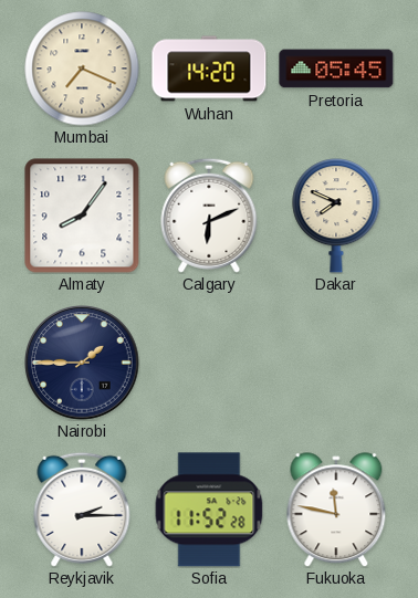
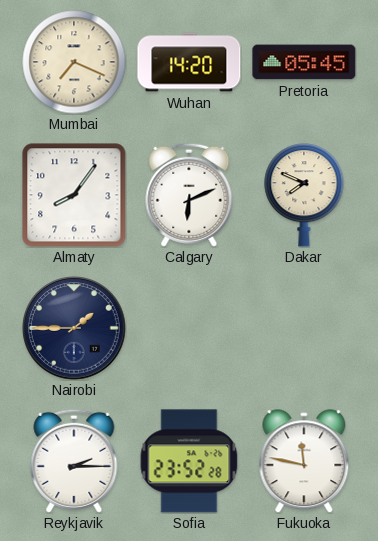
Sofia: 11:52 -> 23:52 (189, 461)
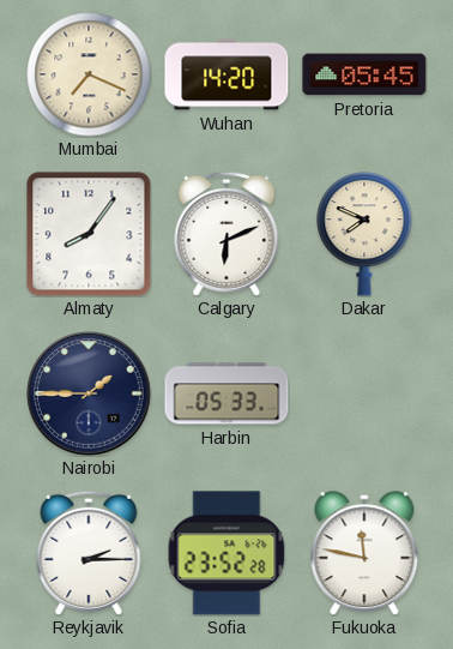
Harbin: none -> 05:33 (226, 393)
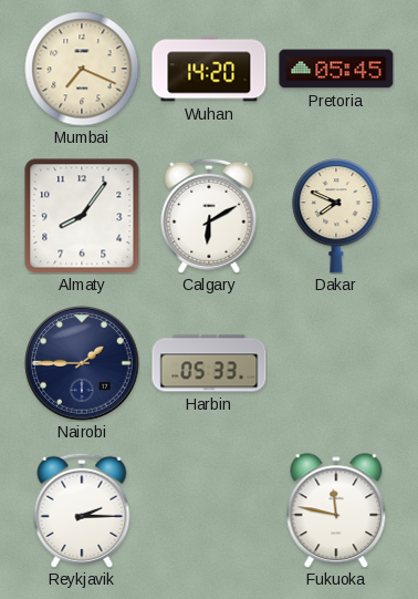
Calgary: 6:11 -> 6:10 (209, 216)
Sofia: 23:52 -> none (226, 553)
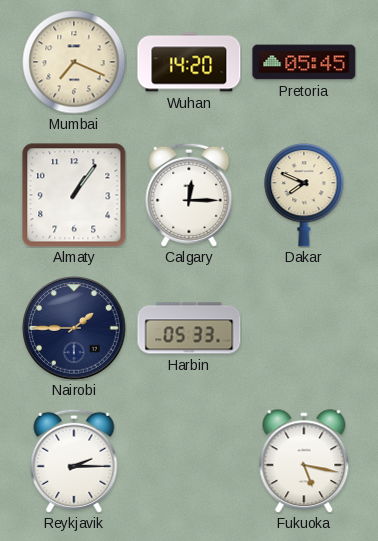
Almaty: 8:06 -> 1:06 (74, 195)
Calgary: 6:10 -> 12:15 (189, 195)
Fukuoka: 11:47 -> 5:17 (304, 461)
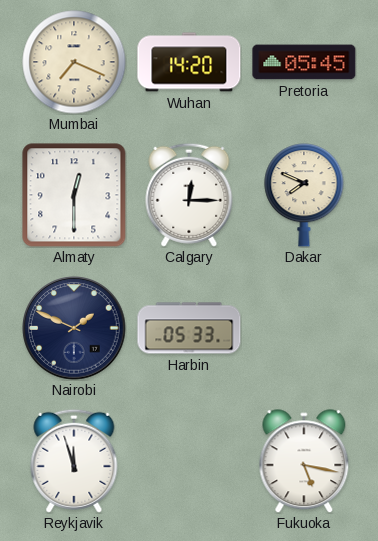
Almaty: 1:06 -> 12:30 (74, 195)
Nairobi: 1:45 -> 1:49 (74, 328)
Reykjavik: 2:15 -> 11:57 (74, 461)
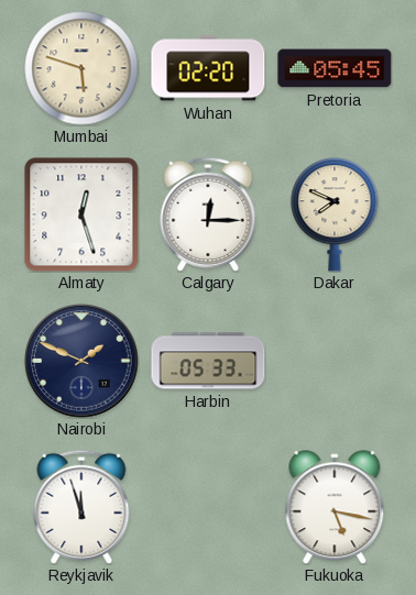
Mumbai: 7:19 -> 5:48 (81, 68)
Wuhan: 14:20 -> 02:20 (208, 68)
Almaty: 12:30 -> 12:27 (81, 214)
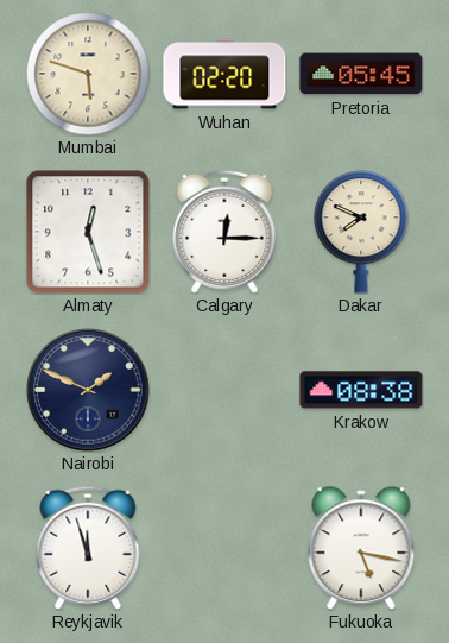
Harbin: 05:33 -> none (208, 361)
Krakow: none -> 08:38 (361, 390)
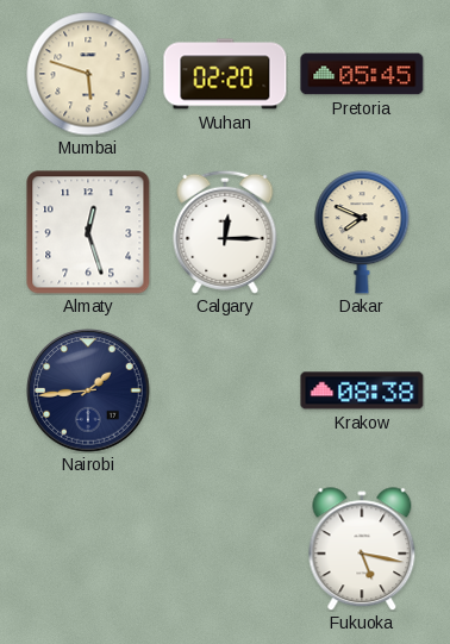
Nairobi: 1:49 -> 1:44 (88, 390)
Reykjavik: 11:57 -> none (88, 548)
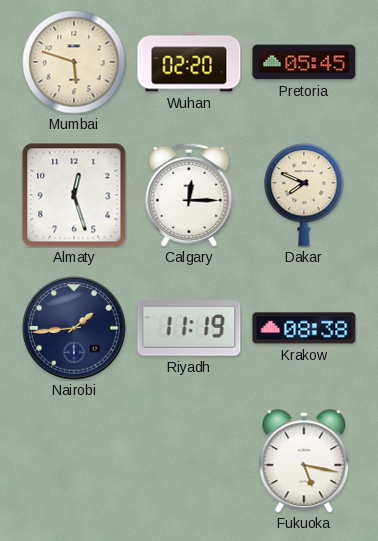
Riyadh: none -> 11:19 (189, 328)
